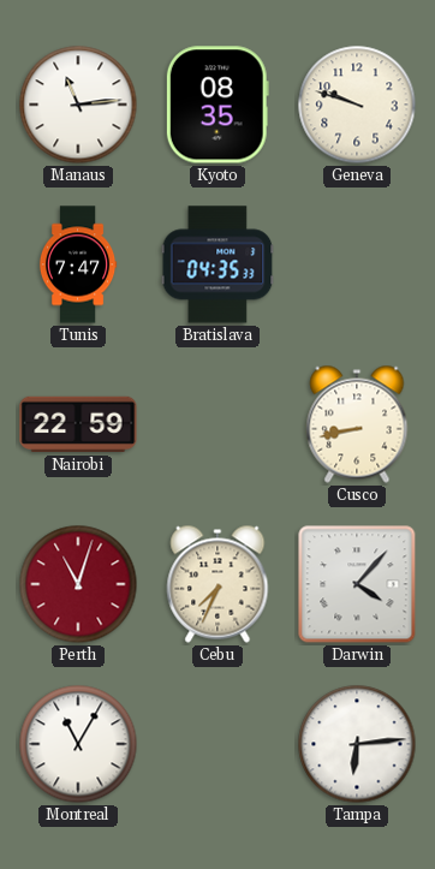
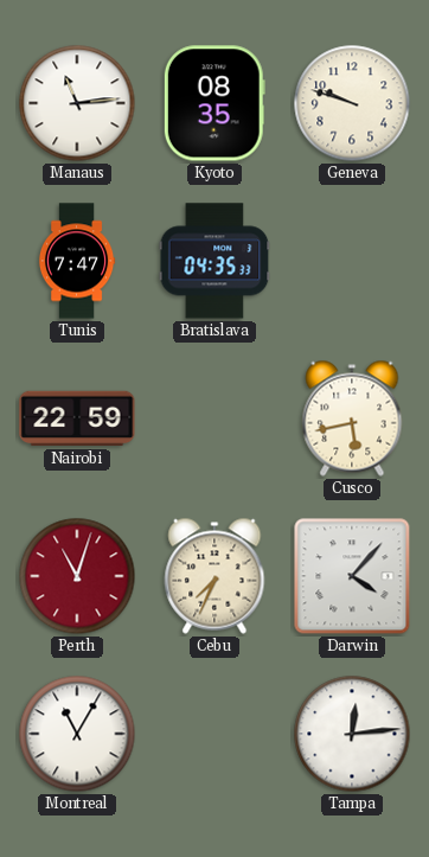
Cusco: 8:43 -> 5:43 (352, 418)
Tampa: 6:14 -> 12:14 (352, 734)
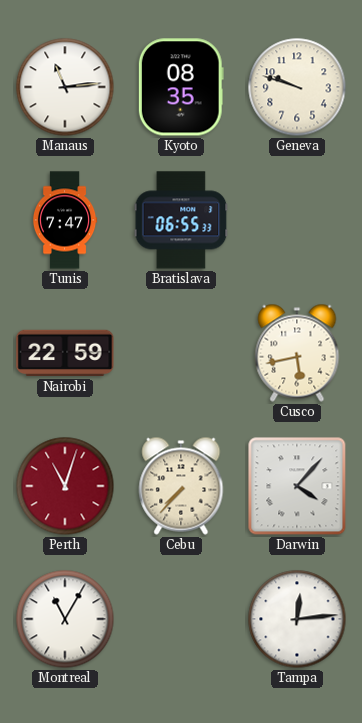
Bratislava: 04:35 -> 06:55 (181, 220)
Cebu: 7:34 -> 7:37 (181, 486)
